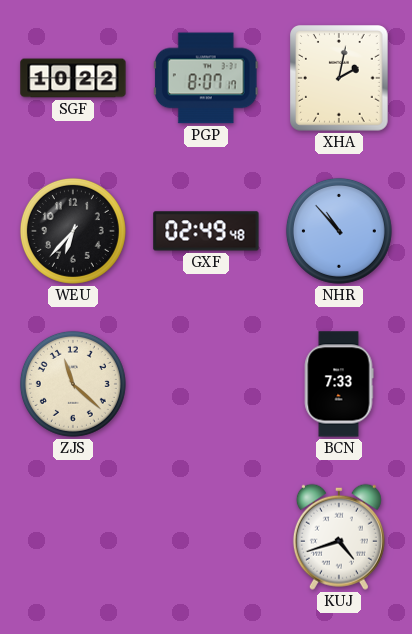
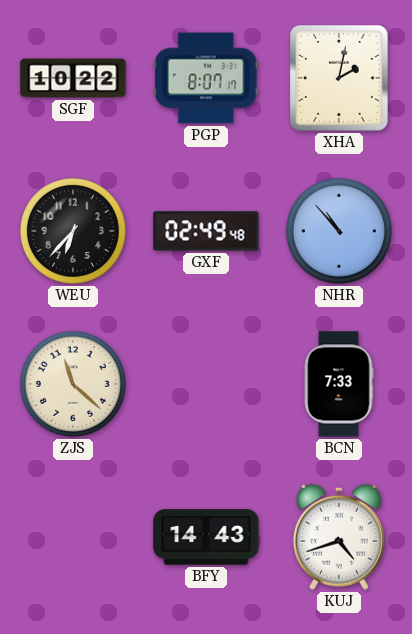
BFY: none -> 14:43 (206, 537)
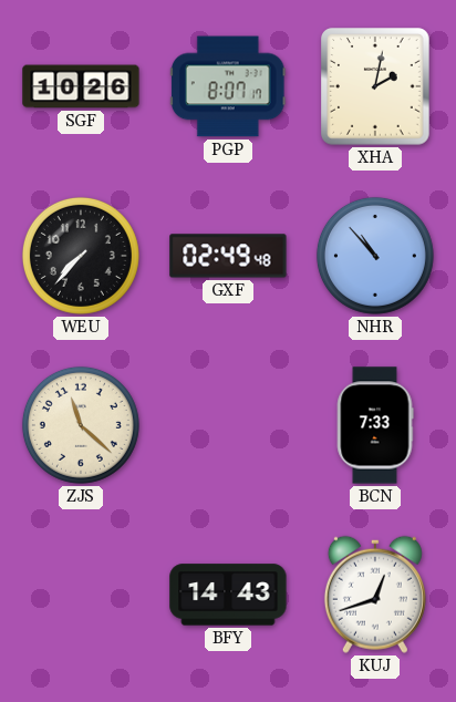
SGF: 10:22 -> 10:26 (81, 86)
WEU: 6:37 -> 7:37 (81, 256)
KUJ: 4:42 -> 12:42 (375, 595)
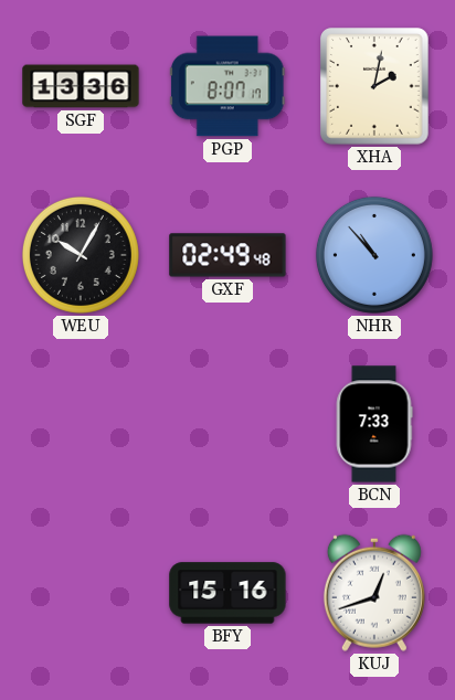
SGF: 10:26 -> 13:36 (81, 86)
WEU: 7:37 -> 10:05 (81, 255)
ZJS: 11:22 -> none (81, 425)
BFY: 14:43 -> 15:16 (227, 593)
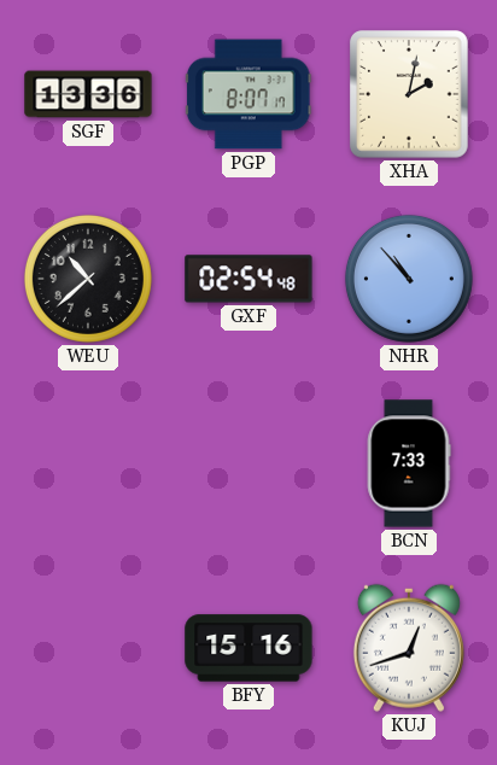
WEU: 10:05 -> 10:38 (88, 279)
GXF: 02:49 -> 02:54 (248, 279)
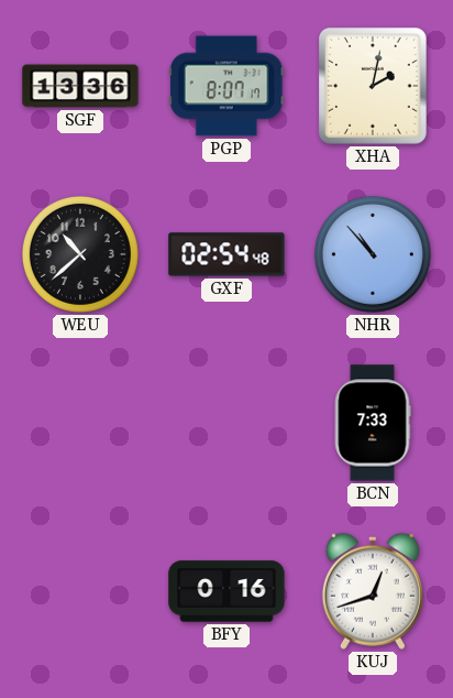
BFY: 15:16 -> 0:16 (226, 591)
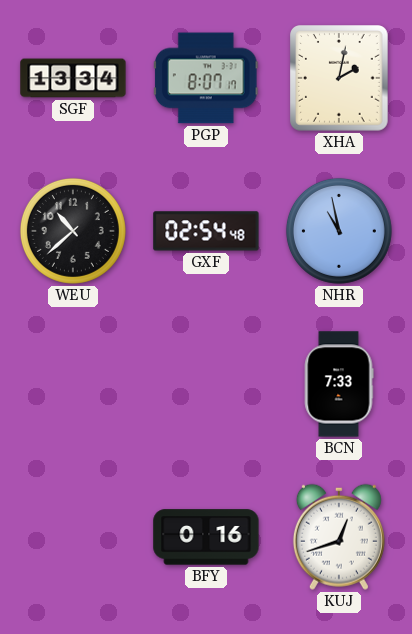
SGF: 13:36 -> 13:34 (73, 78)
NHR: 10:53 -> 10:58 (339, 231)
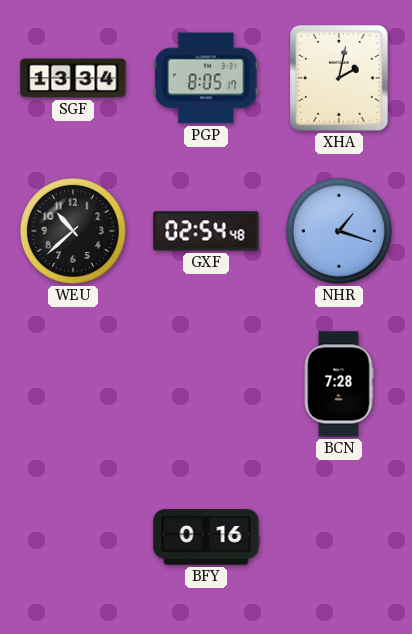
PGP: 8:07 -> 8:05 (206, 78)
NHR: 10:58 -> 1:18 (339, 231)
BCN: 7:33 -> 7:28 (339, 384)
KUJ: 12:42 -> none (339, 537)
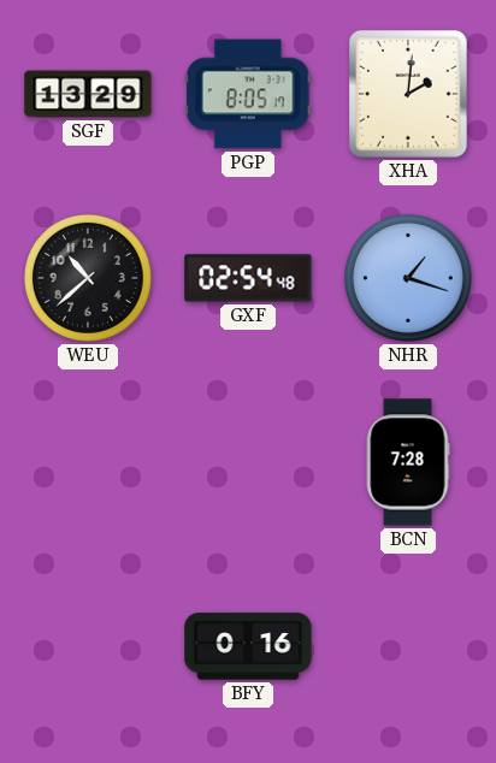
SGF: 13:34 -> 13:29 (88, 94)
XHA: 2:02 -> 2:01 (409, 94)
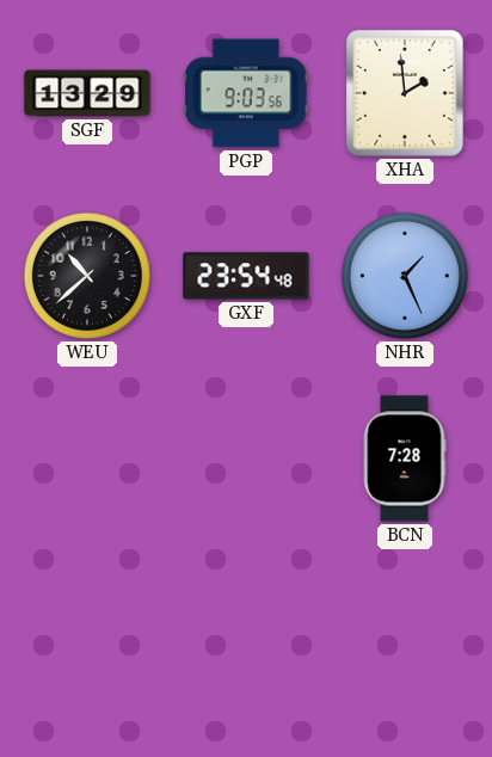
PGP: 8:05 -> 9:03 (246, 93)
XHA: 2:01 -> 1:59 (406, 93)
GXF: 02:54 -> 23:54 (246, 276)
NHR: 1:18 -> 1:26 (405, 276)
BFY: 0:16 -> none (248, 646)
